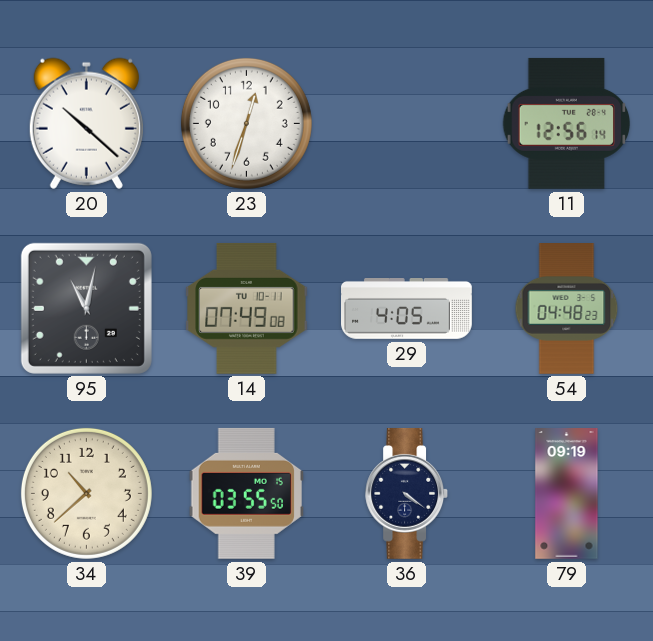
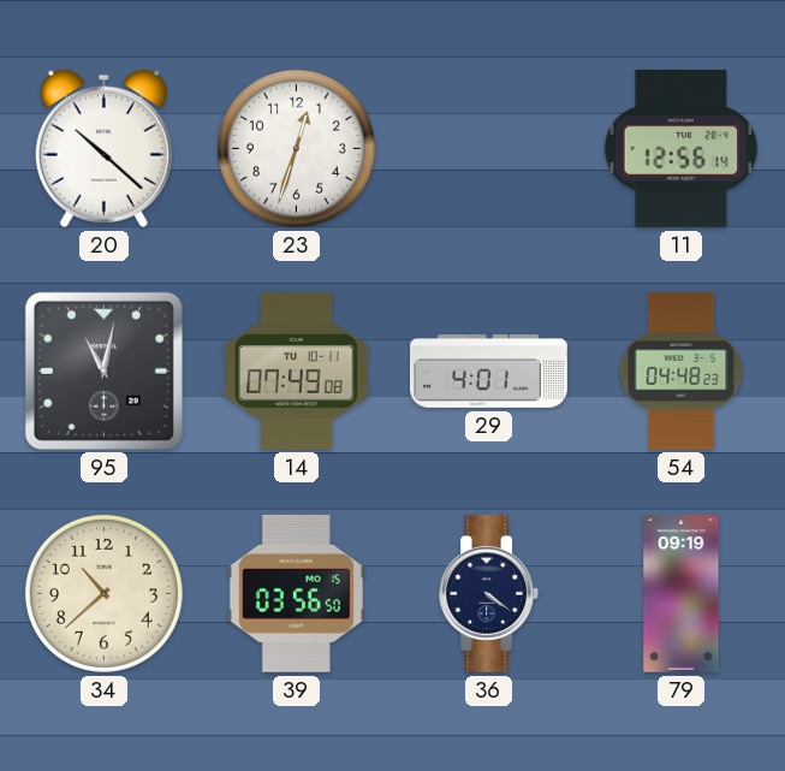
29: 4:05 -> 4:01 (489, 372)
39: 03:55 -> 03:56 (296, 593)
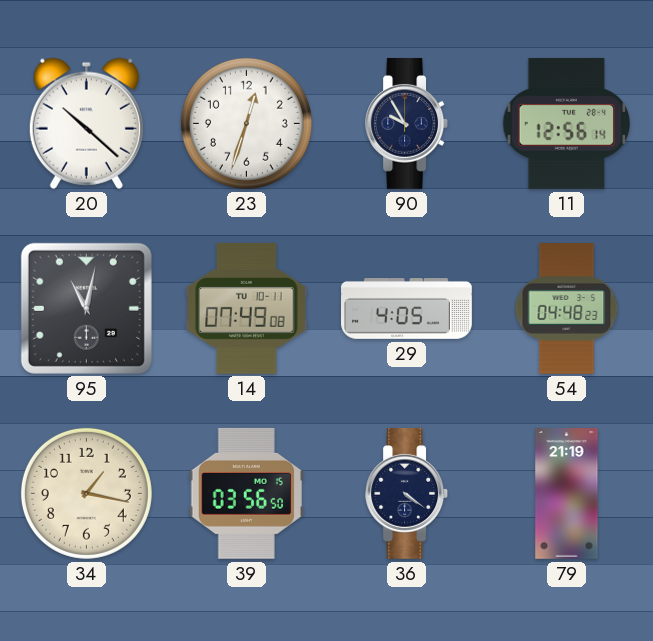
90: none -> 9:55 (406, 123)
29: 4:01 -> 4:05 (407, 309)
34: 10:38 -> 1:17 (86, 493)
79: 09:19 -> 21:19 (567, 494)
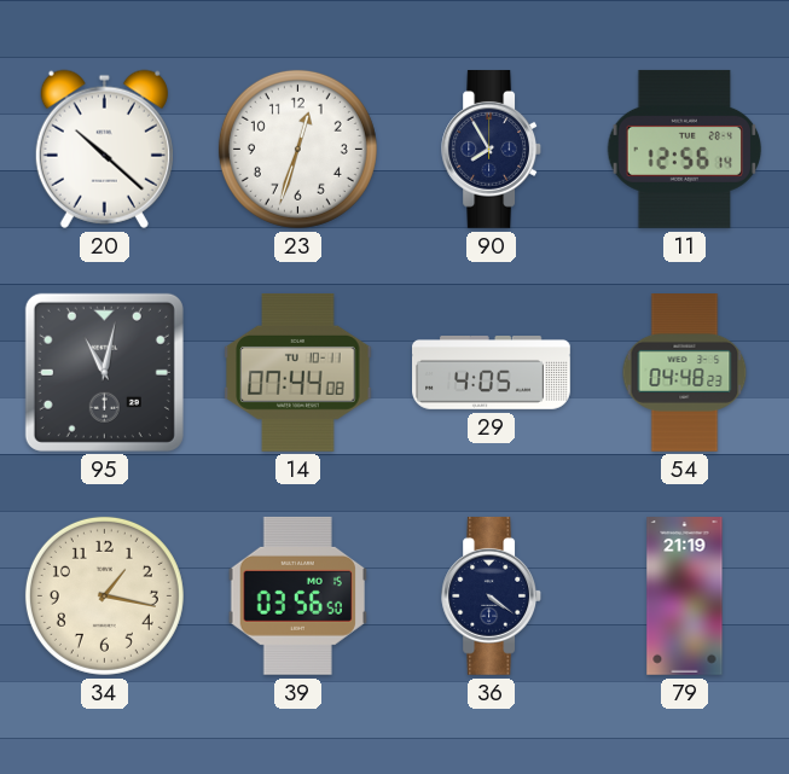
90: 9:55 -> 7:55 (491, 149)
14: 07:49 -> 07:44 (298, 372)
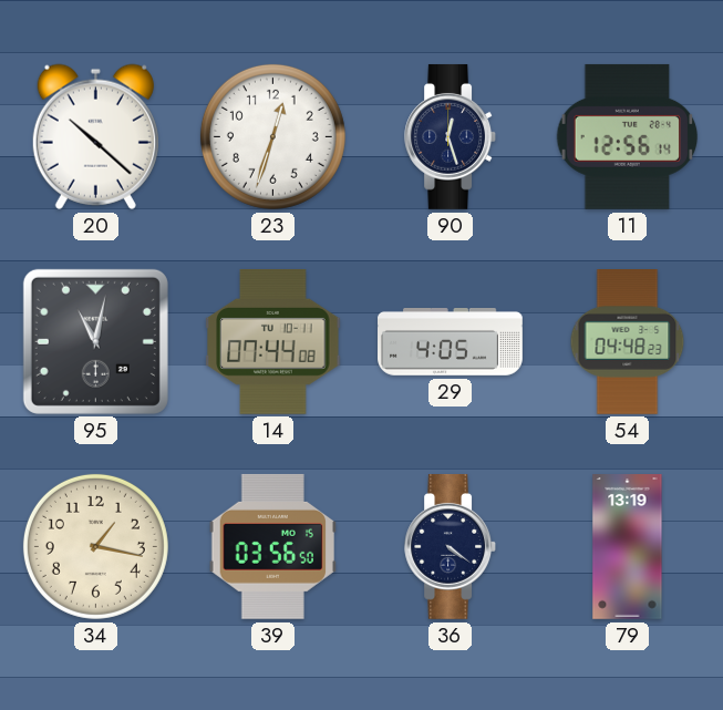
90: 7:55 -> 12:27 (450, 136)
79: 21:19 -> 13:19 (628, 547)
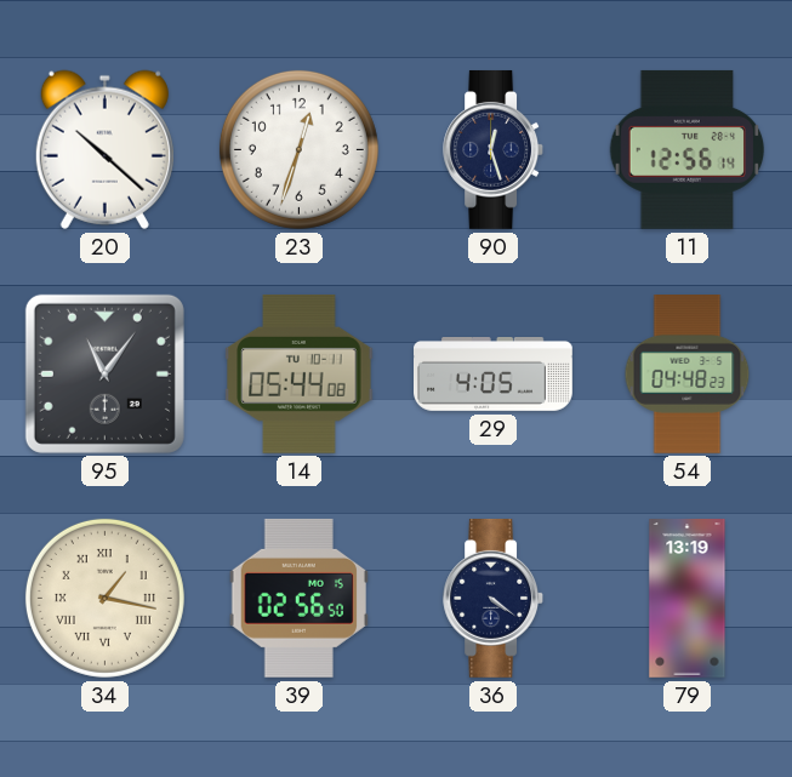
95: 11:02 -> 11:06 (104, 373)
14: 07:44 -> 05:44 (300, 373)
34 numerals: Arabic -> Roman (104, 598)
39: 03:56 -> 02:56 (298, 598)
